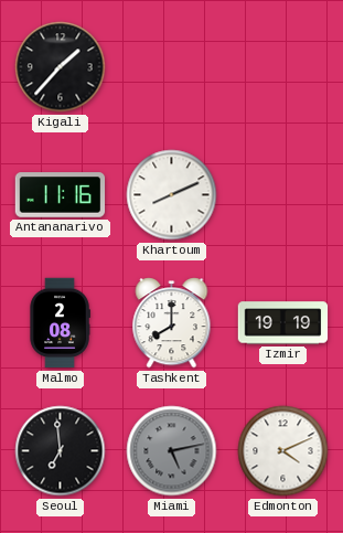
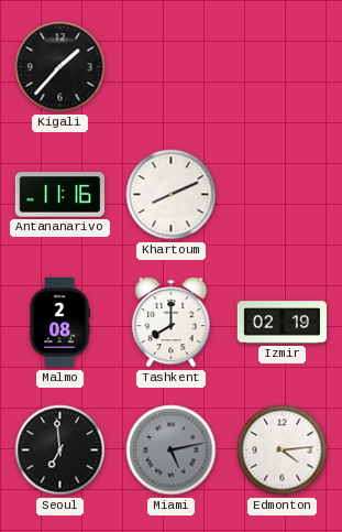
Izmir: 19:19 -> 02:19 (283, 323)
Edmonton: 4:11 -> 4:14 (283, 450)
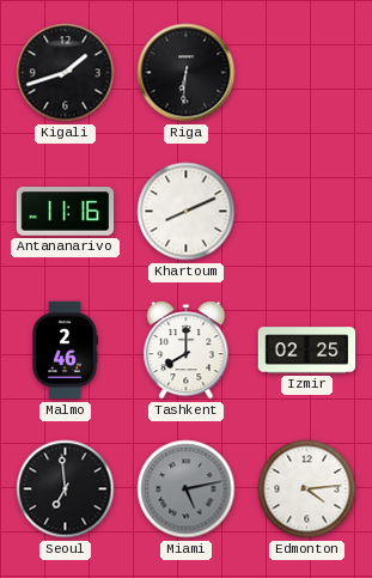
Kigali: 1:37 -> 1:42 (66, 73)
Riga: none -> 6:31 (187, 73)
Malmo: 2:08 -> 2:46 (65, 351)
Izmir: 02:19 -> 02:25 (307, 351)
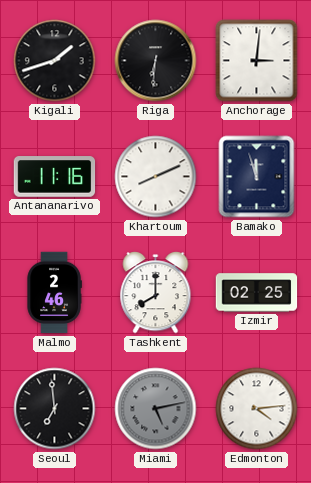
Anchorage: none -> 3:01 (257, 61)
Bamako: none -> 11:57 (257, 177)
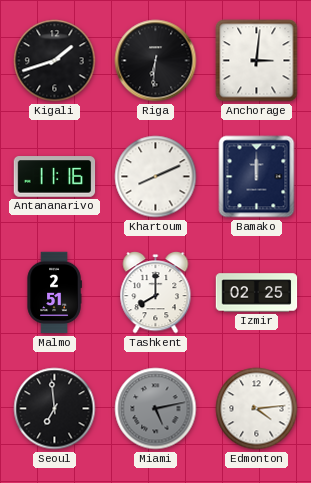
Bamako: 11:57 -> 12:00 (257, 177)
Malmo: 2:46 -> 2:51 (54, 293)
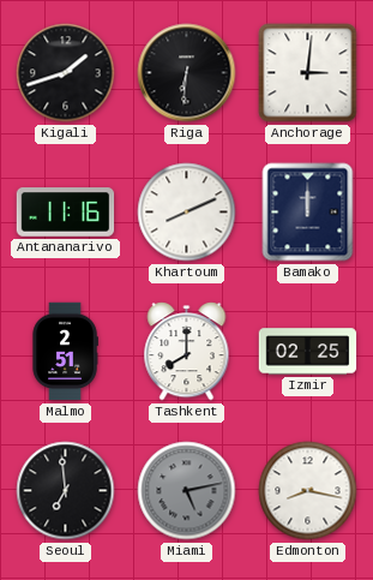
Edmonton: 4:14 -> 8:17 (308, 491)
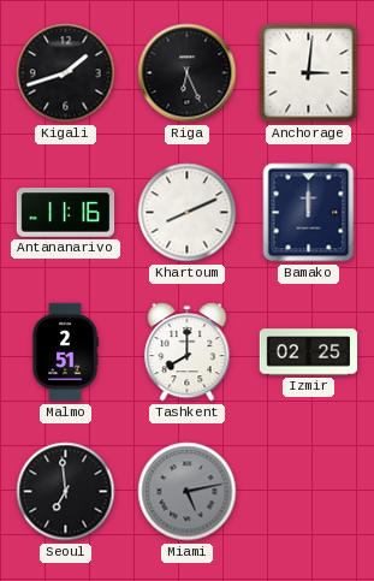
Riga: 6:31 -> 6:26 (188, 73)
Edmonton: 8:17 -> none (308, 491)
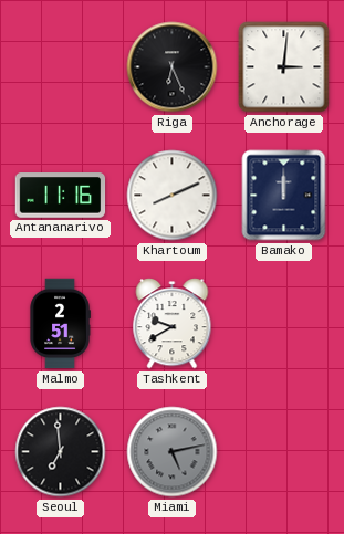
Kigali: 1:42 -> none (66, 73)
Tashkent: 8:00 -> 9:40 (173, 324)
Izmir: 02:25 -> none (309, 352)
